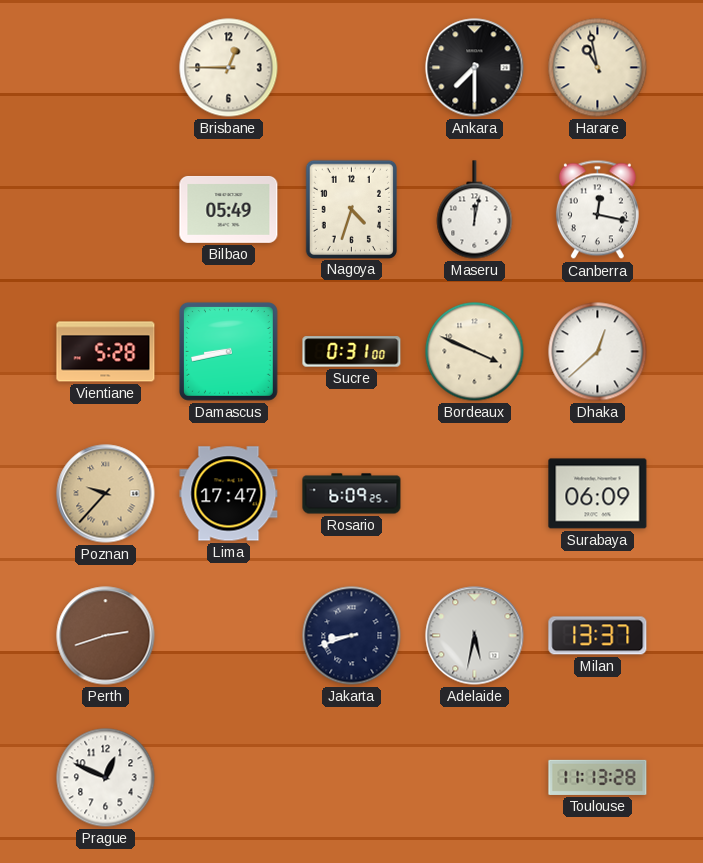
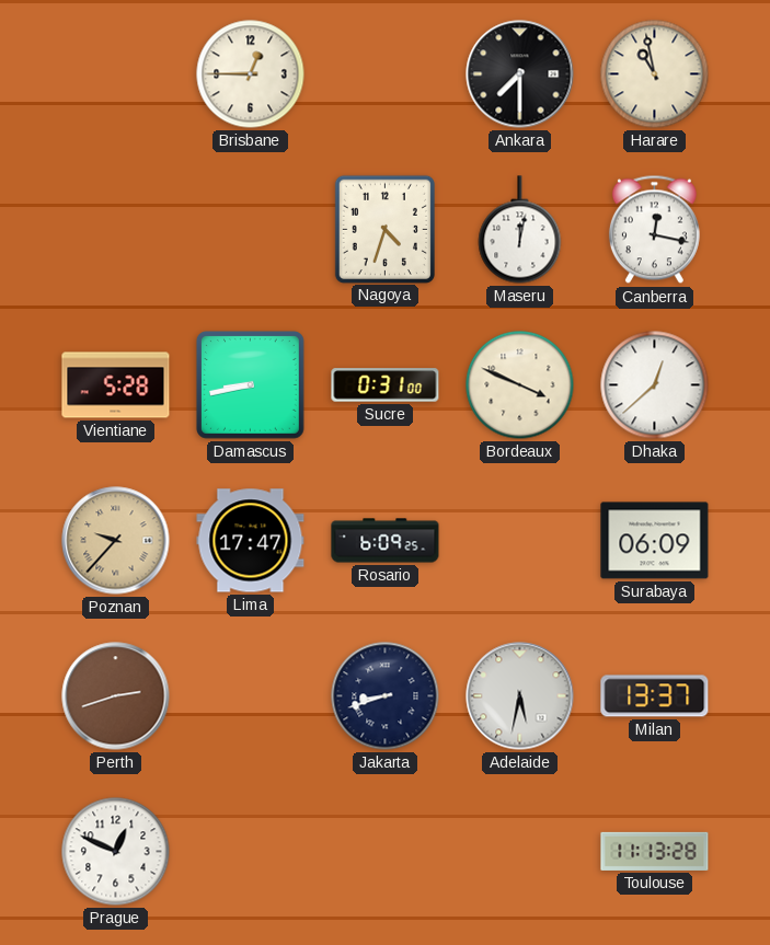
Bilbao: 05:49 -> none (229, 209)
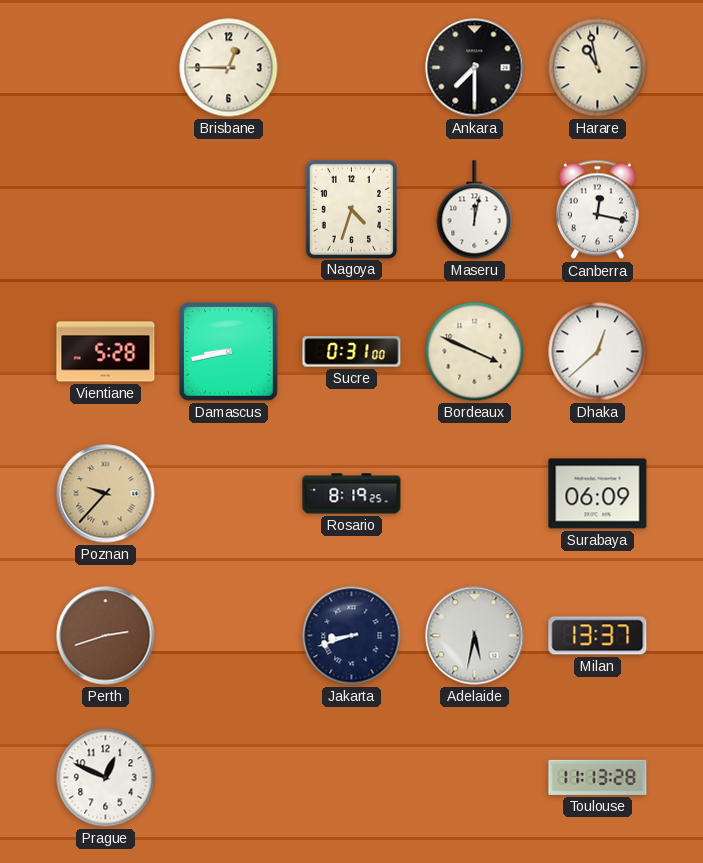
Lima: 17:47 -> none (251, 541)
Rosario: 6:09 -> 8:19 (352, 494)
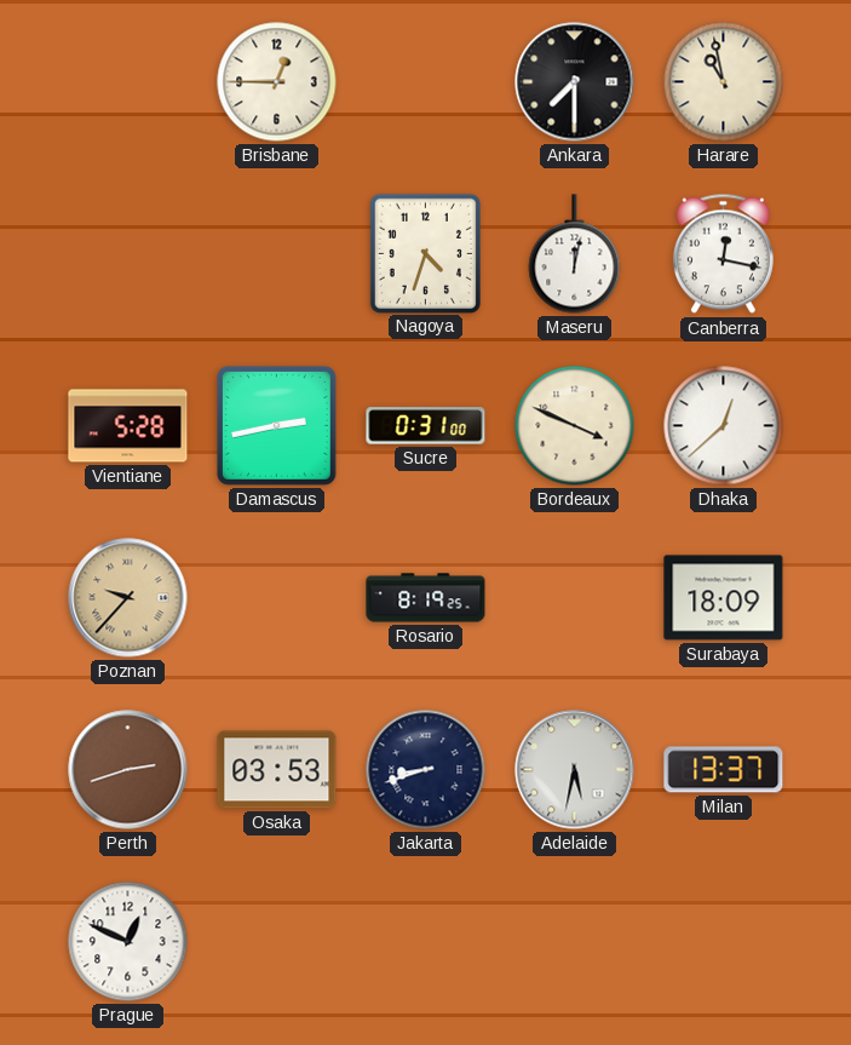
Damascus: 8:43 -> 2:43 (276, 425)
Surabaya: 06:09 -> 18:09 (724, 598)
Osaka: none -> 03:53 (277, 770)
Toulouse: 11:13 -> none (598, 777)
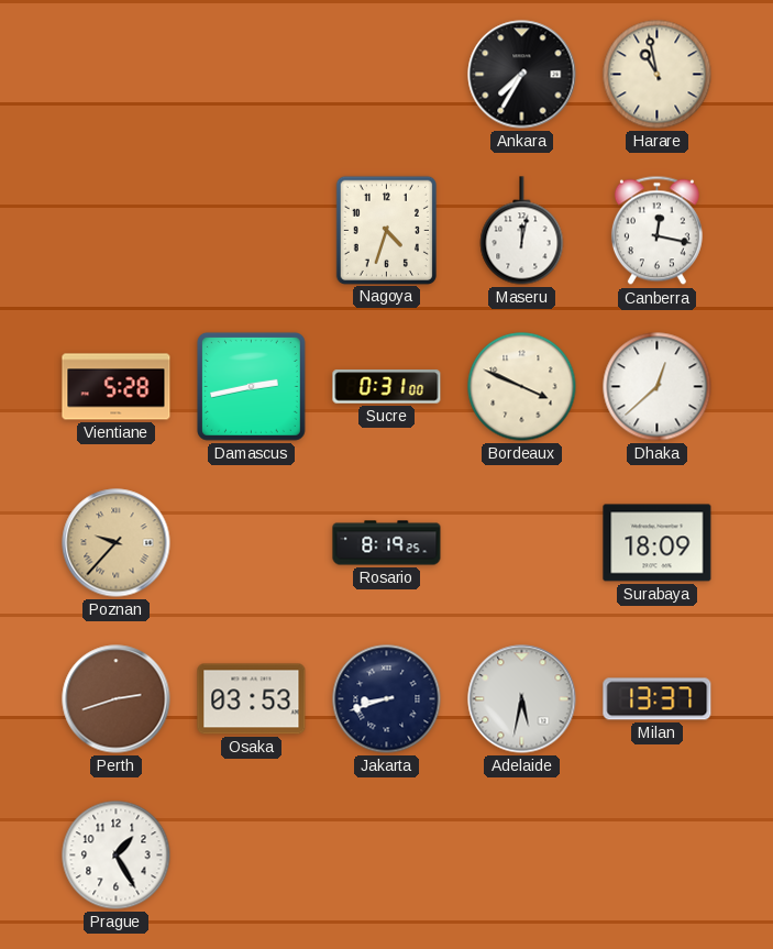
Brisbane: 12:45 -> none (277, 82)
Ankara: 7:30 -> 7:35 (522, 75)
Prague: 12:49 -> 1:25 (117, 856)
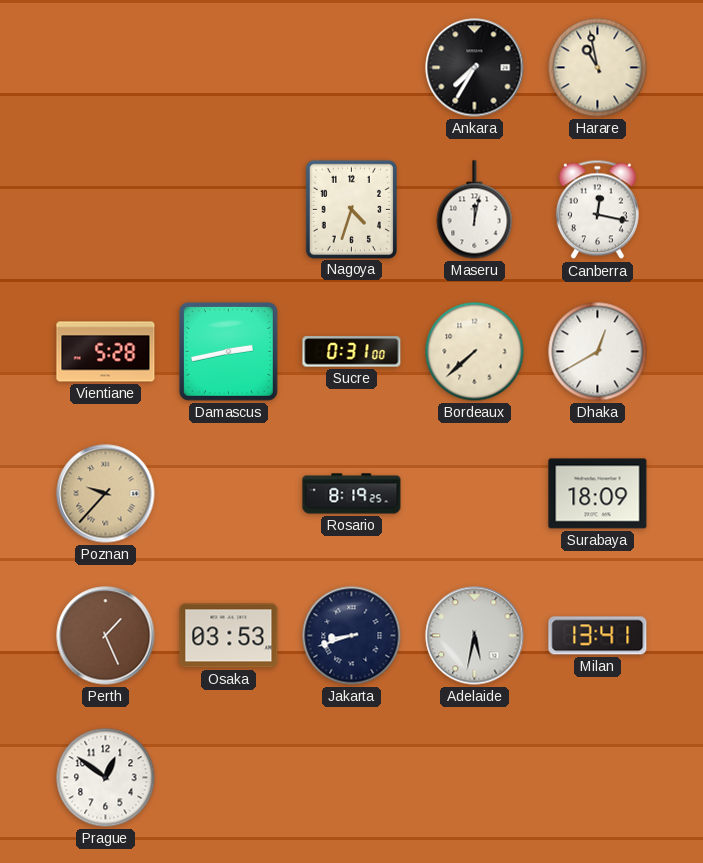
Bordeaux: 3:49 -> 7:38 (475, 352)
Dhaka: 12:38 -> 12:40 (598, 352)
Perth: 2:42 -> 1:26 (106, 636)
Milan: 13:37 -> 13:41 (598, 636)
Prague: 1:25 -> 12:51 (106, 778)
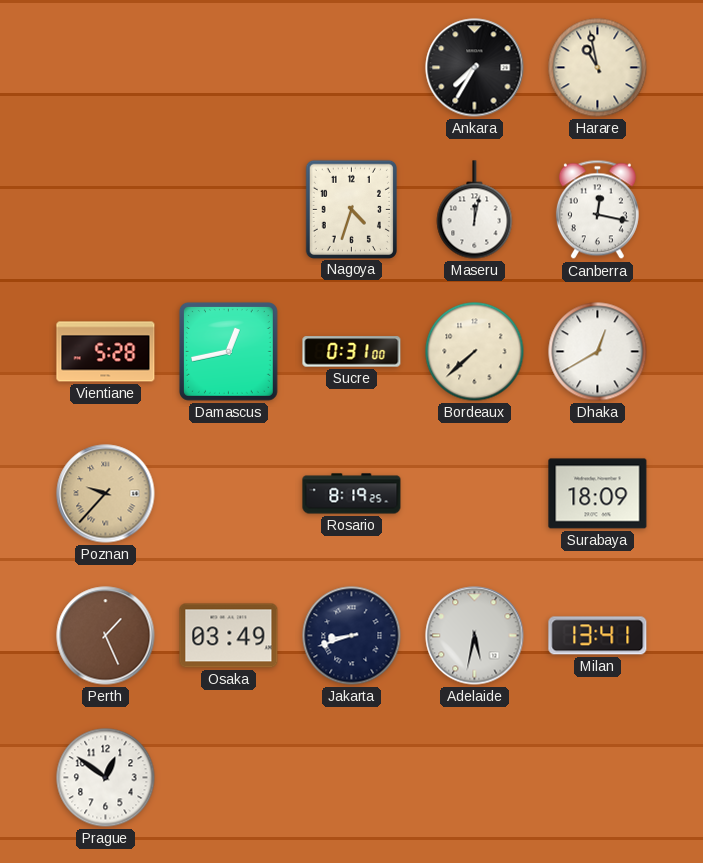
Damascus: 2:43 -> 12:43 (228, 351)
Osaka: 03:53 -> 03:49 (229, 636)
